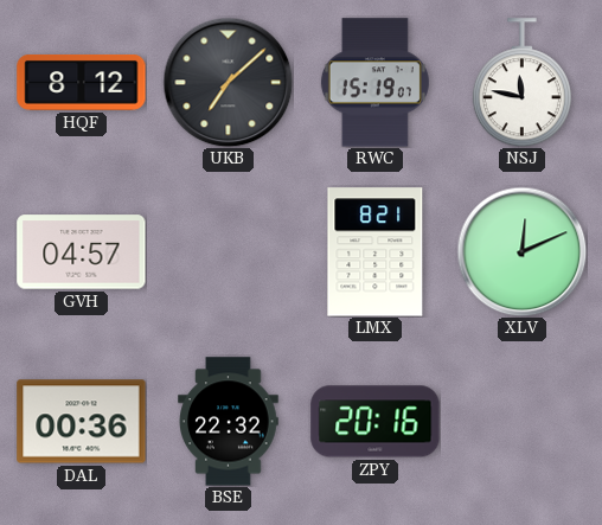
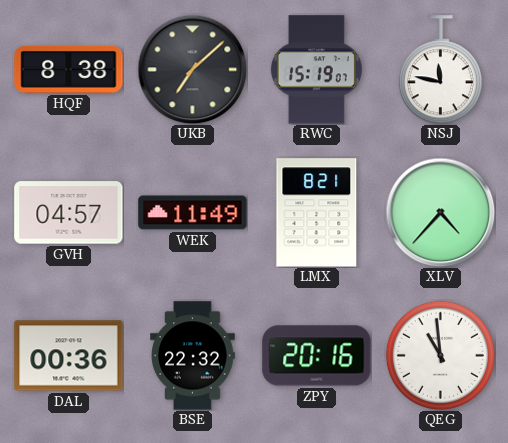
HQF: 8:12 -> 8:38 (69, 70)
WEK: none -> 11:49 (193, 213)
XLV: 12:11 -> 4:37 (440, 212)
QEG: none -> 10:59 (440, 355)
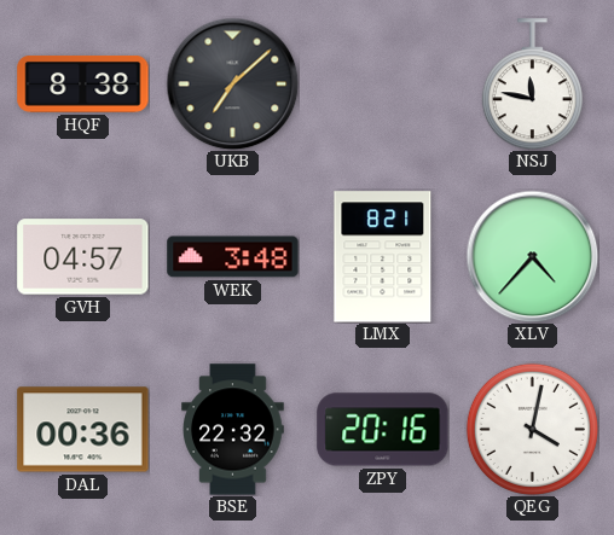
RWC: 15:19 -> none (316, 70)
WEK: 11:49 -> 3:48 (233, 257)
QEG: 10:59 -> 4:02 (532, 429)
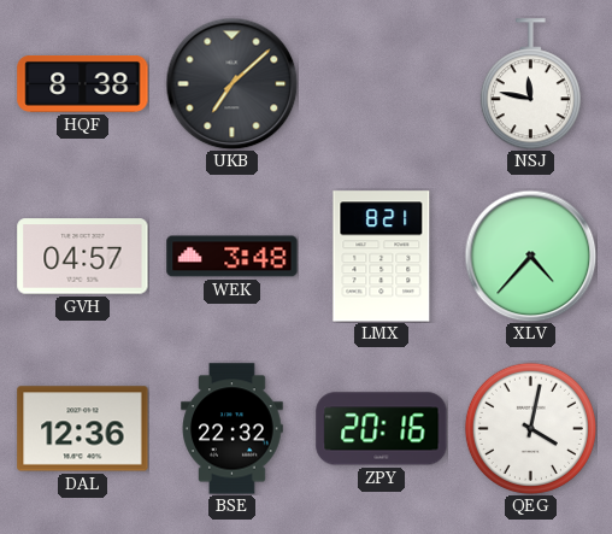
DAL: 00:36 -> 12:36 (83, 429)
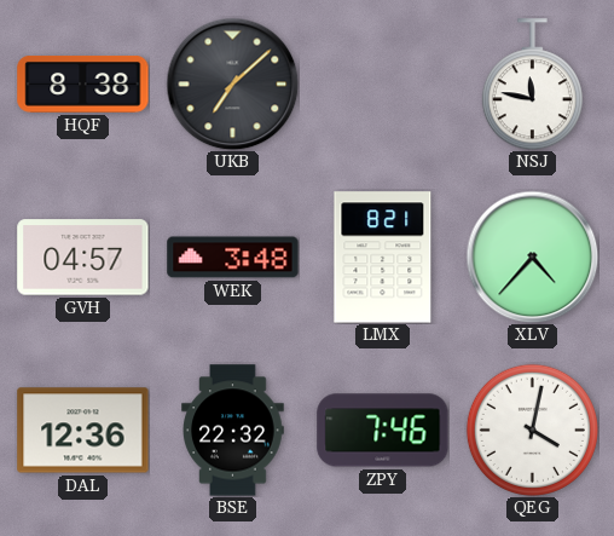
ZPY: 20:16 -> 7:46 (383, 431)
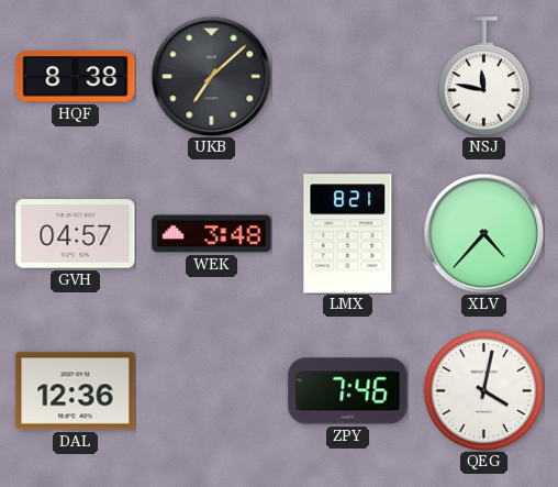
BSE: 22:32 -> none (233, 431)
